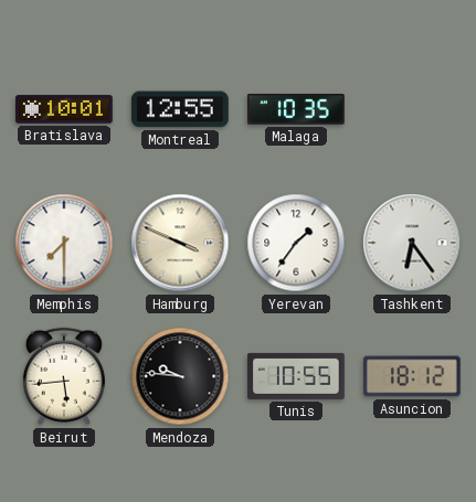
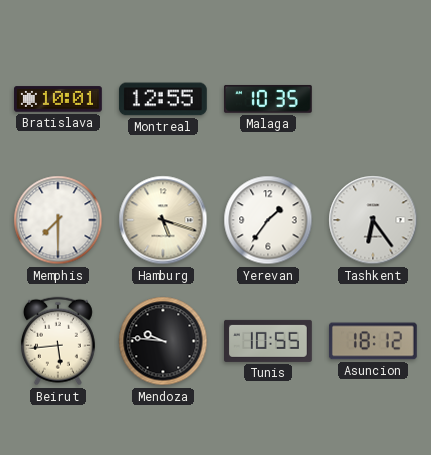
Hamburg: 3:49 -> 5:18 (163, 220)
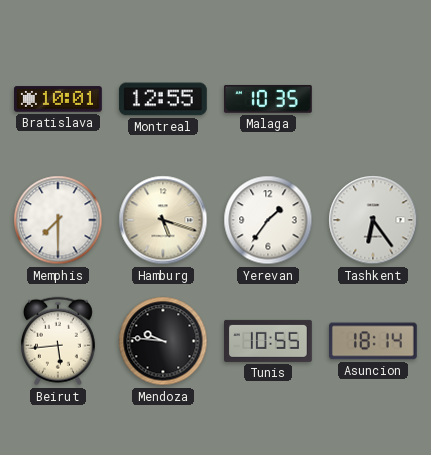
Asuncion: 18:12 -> 18:14 (373, 341)
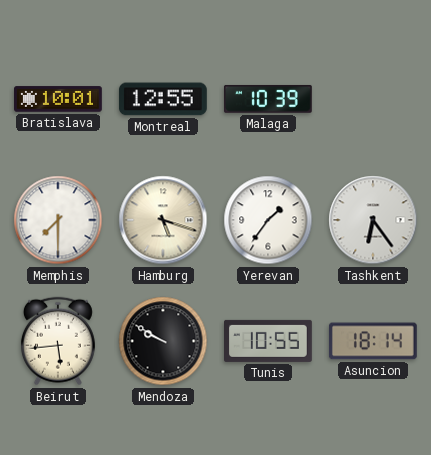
Malaga: 10:35 -> 10:39 (268, 99)
Mendoza: 9:46 -> 9:50 (163, 341)
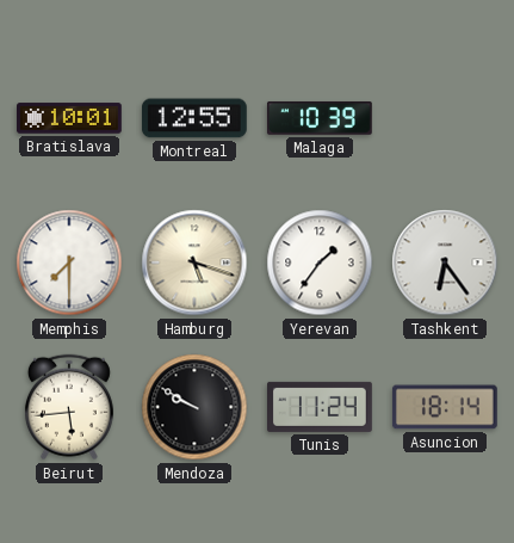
Tunis: 10:55 -> 11:24 (321, 407)
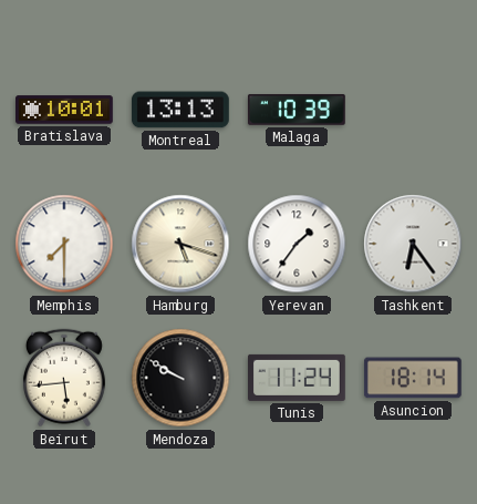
Montreal: 12:55 -> 13:13 (180, 110)
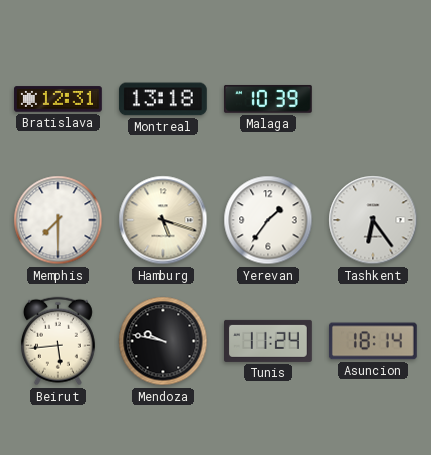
Bratislava: 10:01 -> 12:31 (59, 99)
Montreal: 13:13 -> 13:18 (163, 99)
Mendoza: 9:50 -> 9:47 (163, 341)
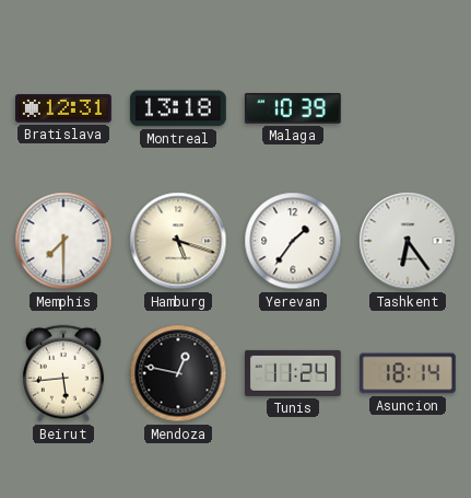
Mendoza: 9:47 -> 12:47 (178, 373)
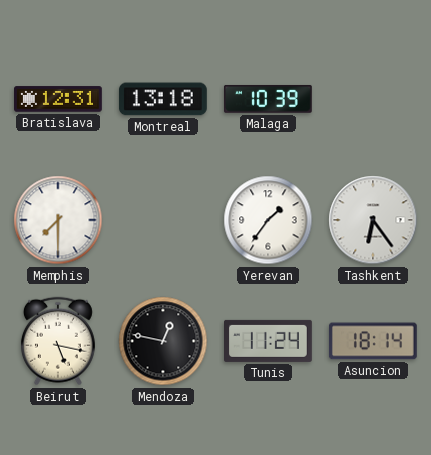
Hamburg: 5:18 -> none (178, 241)
Beirut: 5:44 -> 5:17 (58, 341)
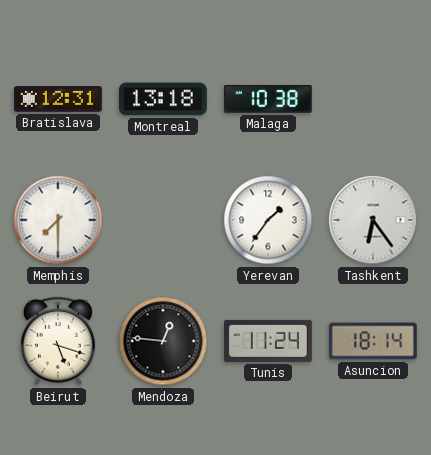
Malaga: 10:39 -> 10:38 (268, 99)
Beirut: 5:17 -> 5:18 (58, 341)
Mendoza: 12:47 -> 12:46 (163, 341)
